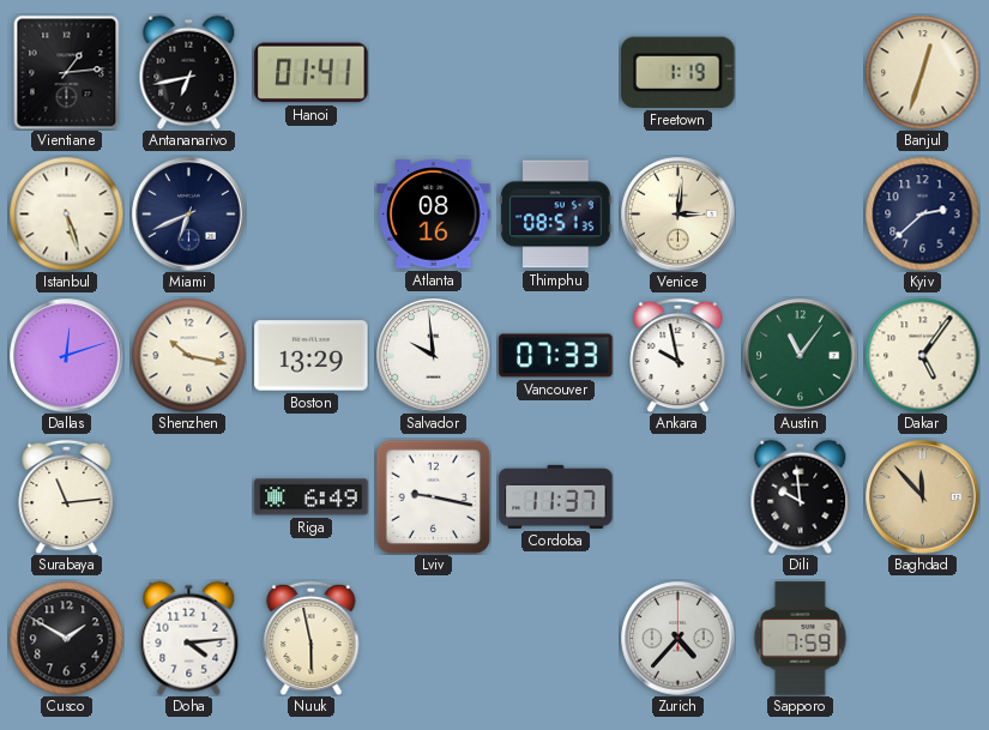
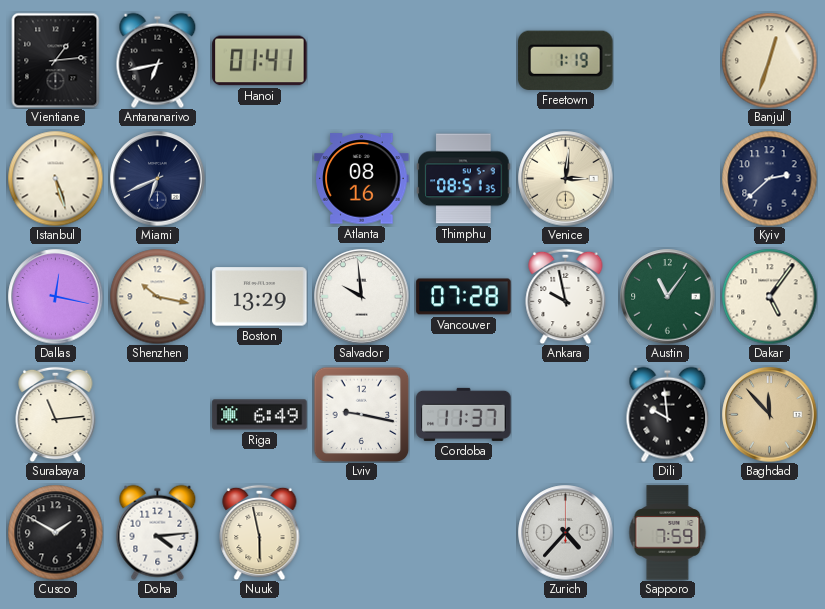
Dallas: 12:12 -> 12:17 (56, 297)
Vancouver: 07:33 -> 07:28 (464, 297)
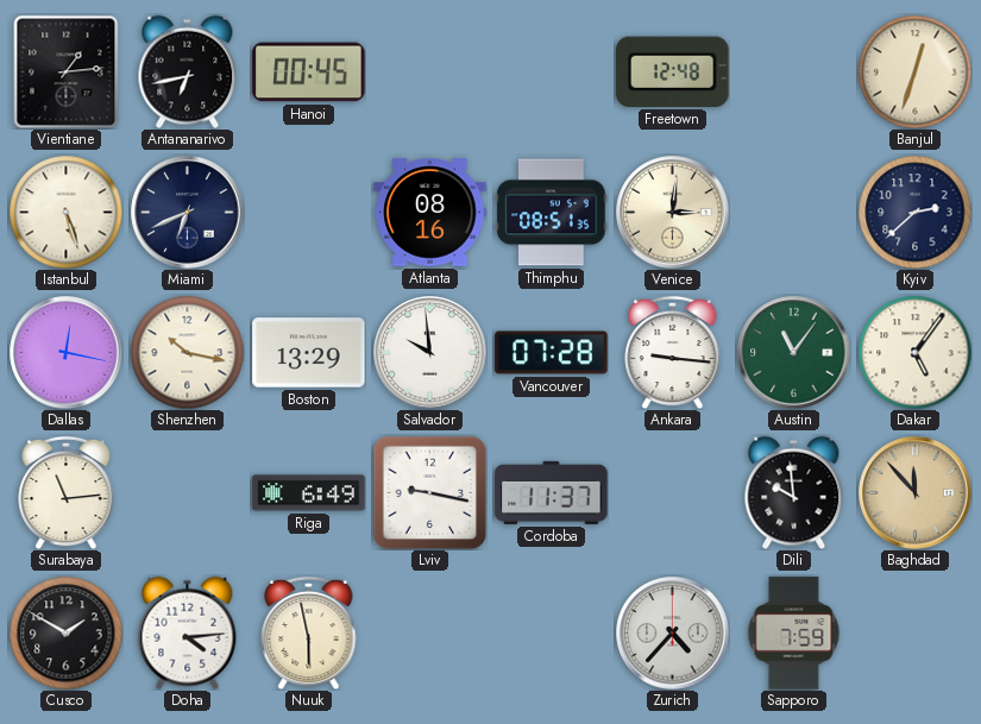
Hanoi: 01:41 -> 00:45 (309, 73)
Freetown: 1:19 -> 12:48 (673, 71)
Ankara: 9:58 -> 9:16 (673, 352)
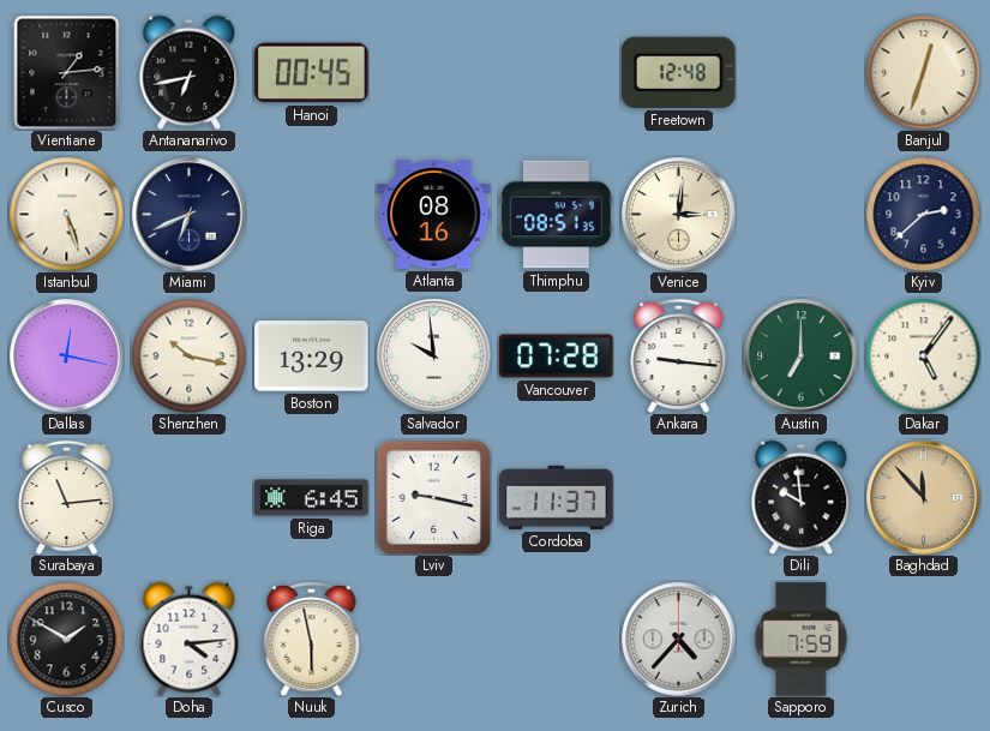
Austin: 11:06 -> 7:00 (802, 356)
Riga: 6:49 -> 6:45 (312, 498)
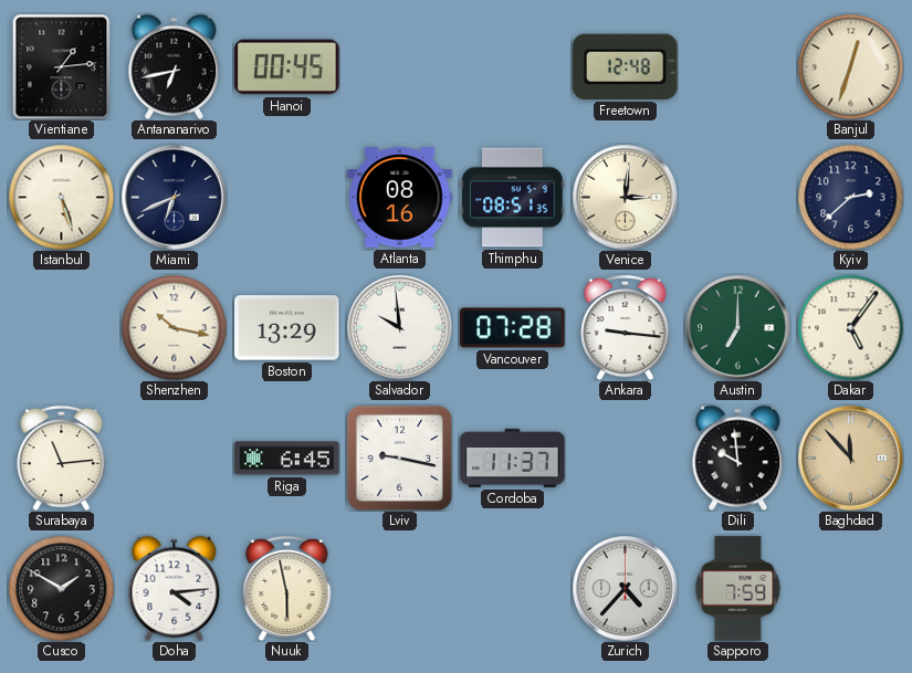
Dallas: 12:17 -> none (67, 356)
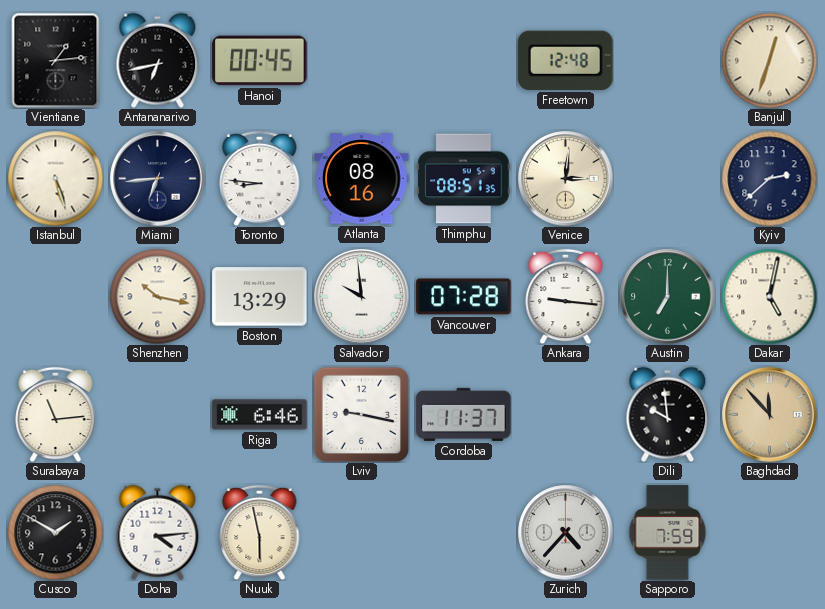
Miami: 6:41 -> 6:44 (158, 179)
Toronto: none -> 8:46 (260, 178)
Dakar: 5:06 -> 5:02 (769, 296)
Riga: 6:45 -> 6:46 (260, 415)
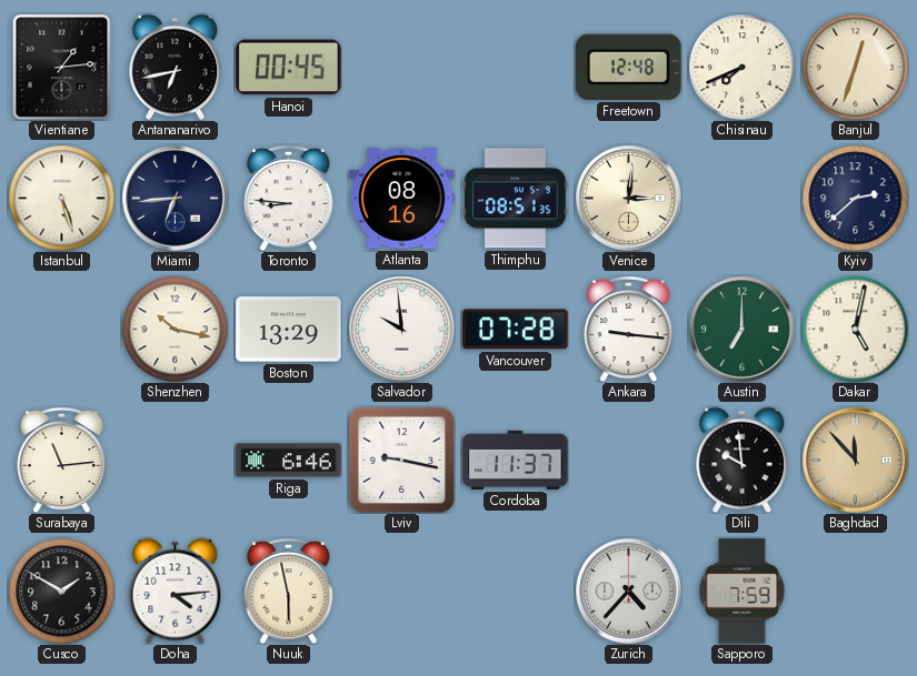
Chisinau: none -> 7:41 (741, 67)
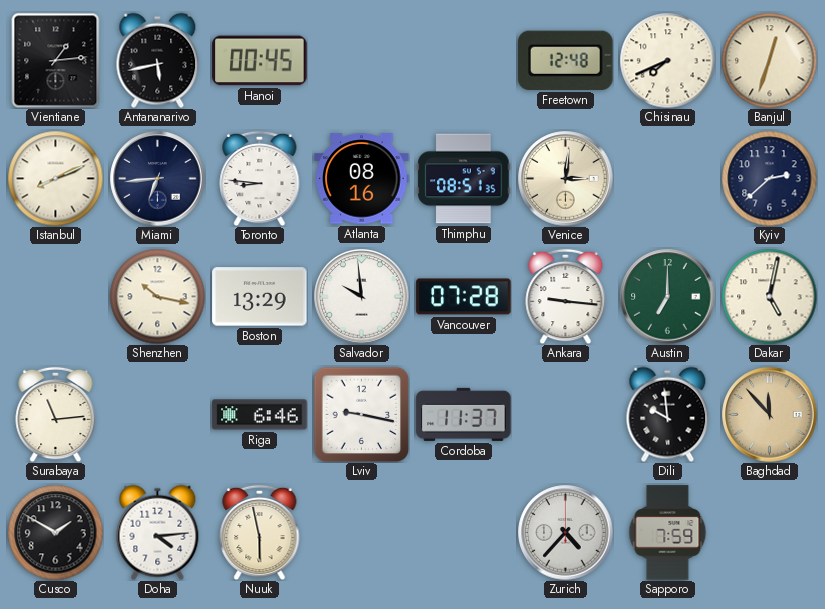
Antananarivo: 6:43 -> 5:43 (158, 60)
Istanbul: 5:27 -> 8:11 (55, 178)
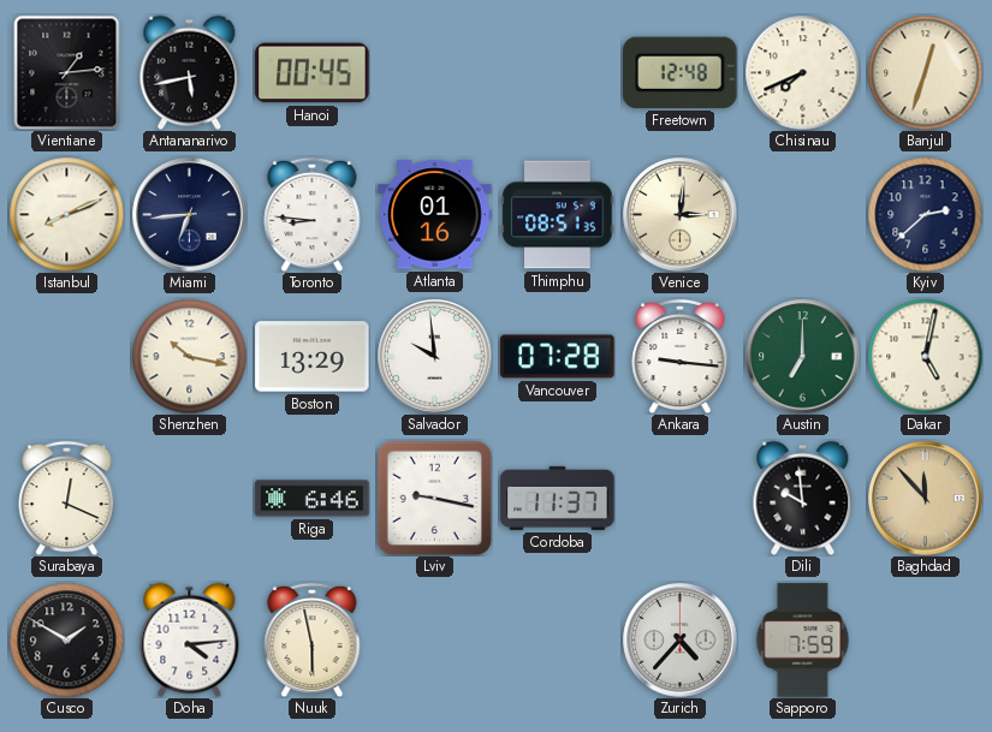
Atlanta: 08:16 -> 01:16 (435, 215)
Surabaya: 11:14 -> 12:19 (67, 498)
